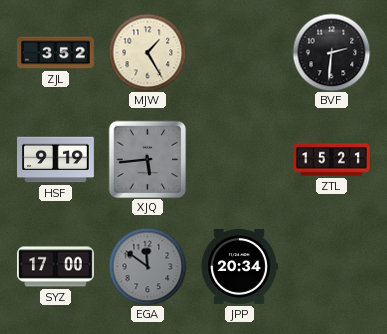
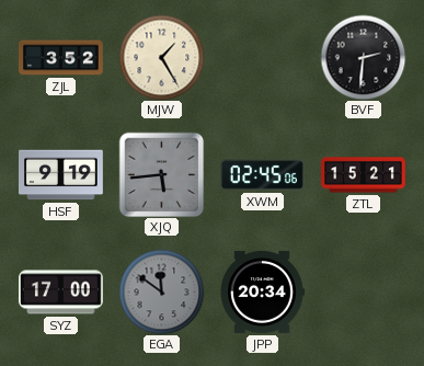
XWM: none -> 02:45 (262, 175)
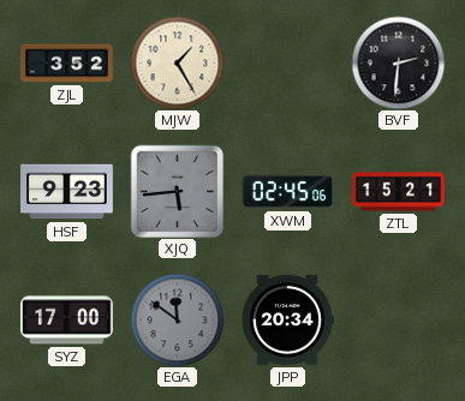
HSF: 9:19 -> 9:23 (67, 192)
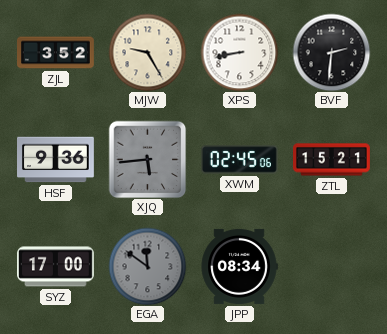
MJW: 1:25 -> 9:25 (147, 52)
XPS: none -> 8:43 (239, 52)
HSF: 9:23 -> 9:36 (56, 160)
JPP: 20:34 -> 08:34 (239, 266)
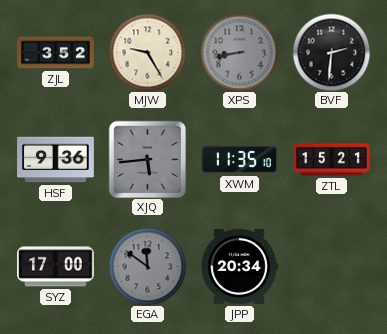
XPS dial: white -> grey (239, 52)
XWM: 02:45 -> 11:35 (239, 160)
JPP: 08:34 -> 20:34 (239, 266)
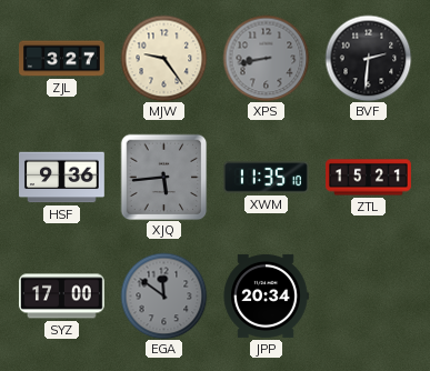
ZJL: 3:52 -> 3:27 (62, 59)
MJW: 9:25 -> 9:24 (163, 58)
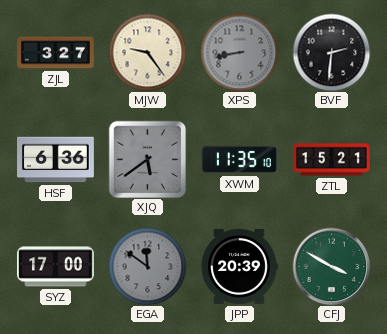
HSF: 9:36 -> 6:36 (56, 160)
XJQ: 5:44 -> 5:39 (147, 159)
JPP: 20:34 -> 20:39 (239, 266)
CFJ: none -> 3:50 (331, 266)
